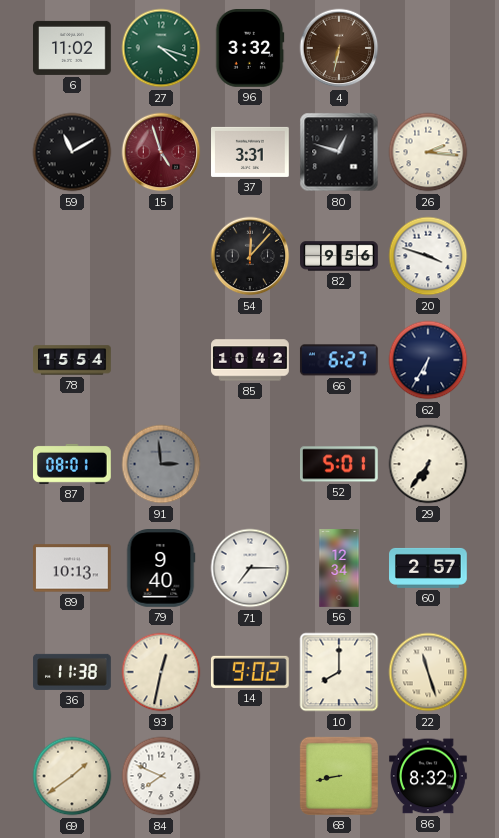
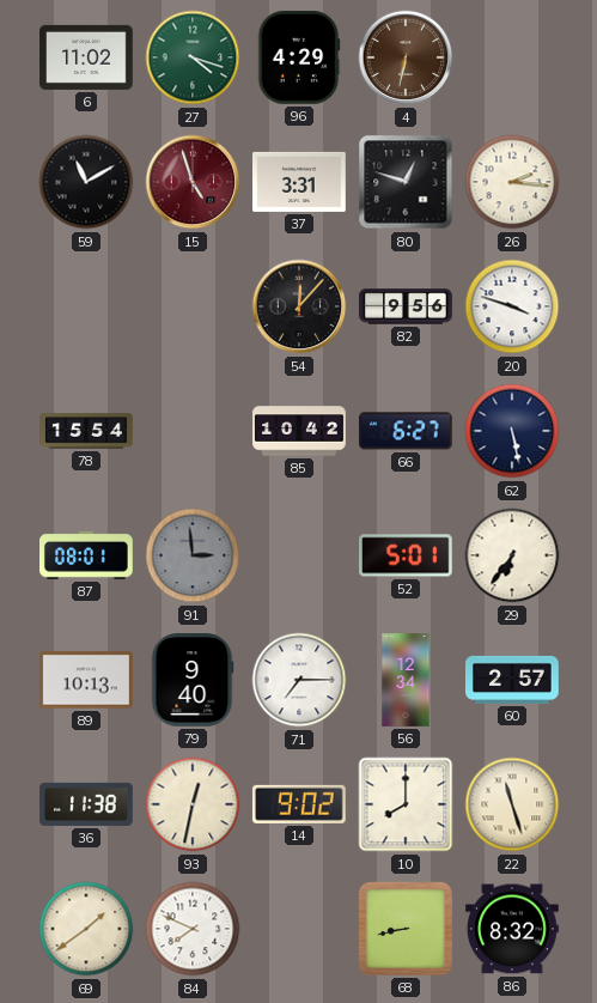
96: 3:32 -> 4:29 (299, 59)
62: 6:35 -> 5:28 (512, 431)
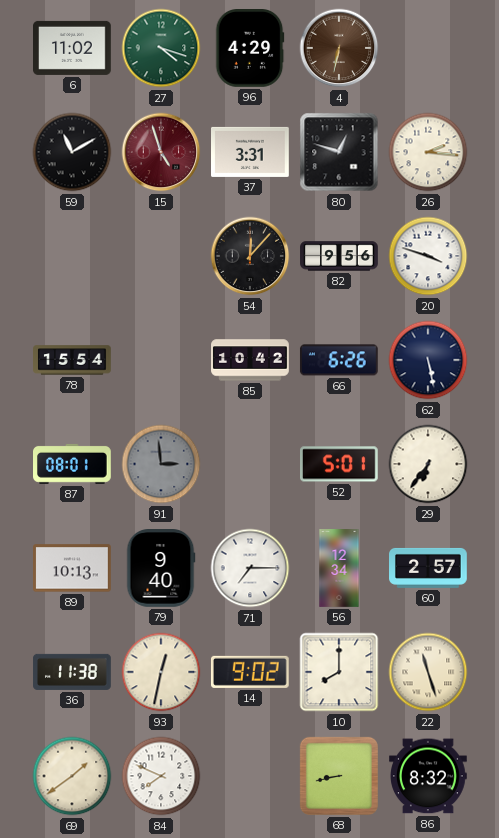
66: 6:27 -> 6:26 (339, 360)
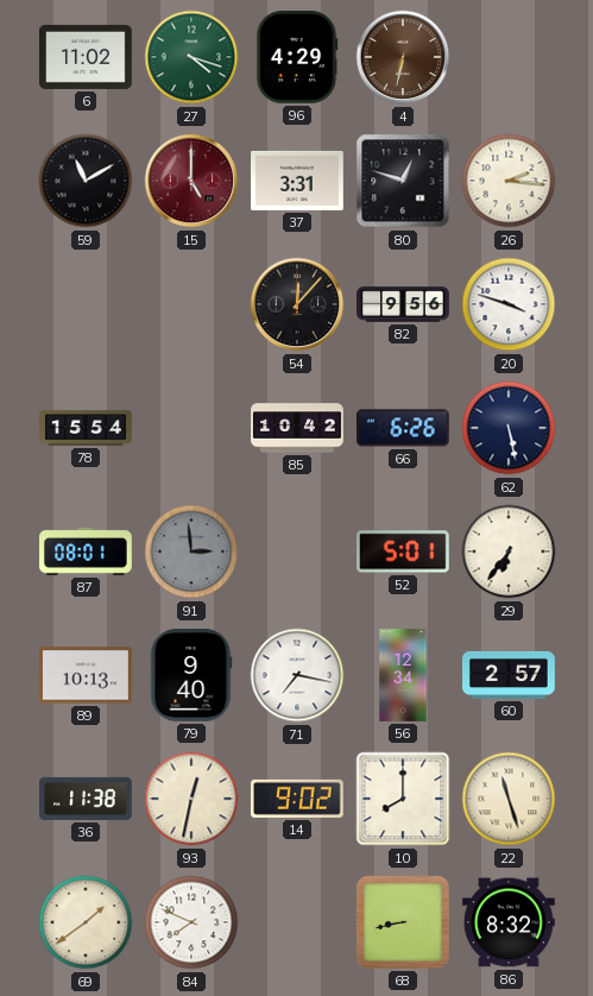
15: 4:57 -> 5:00 (191, 181)
71: 7:15 -> 7:17 (297, 675)
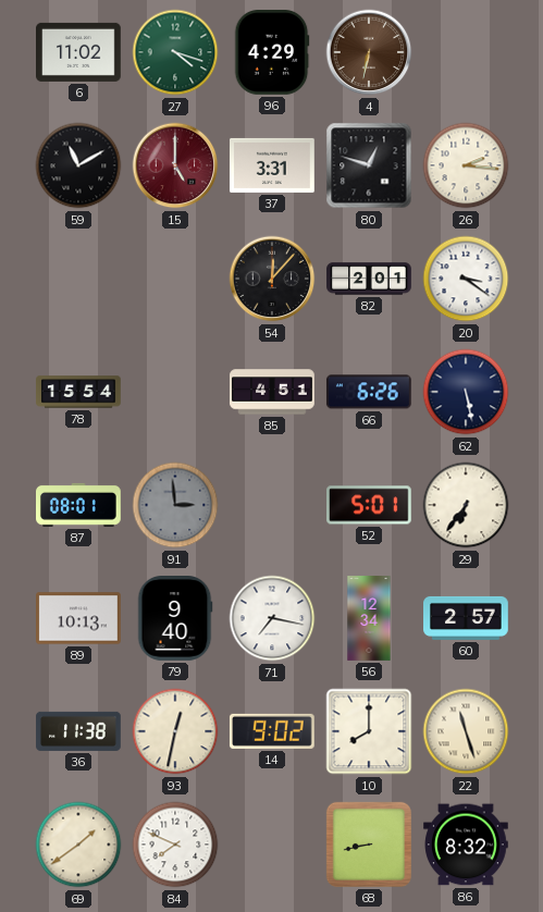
82: 9:56 -> 2:01 (369, 279)
20: 3:48 -> 3:21 (466, 279)
85: 10:42 -> 4:51 (272, 392)
